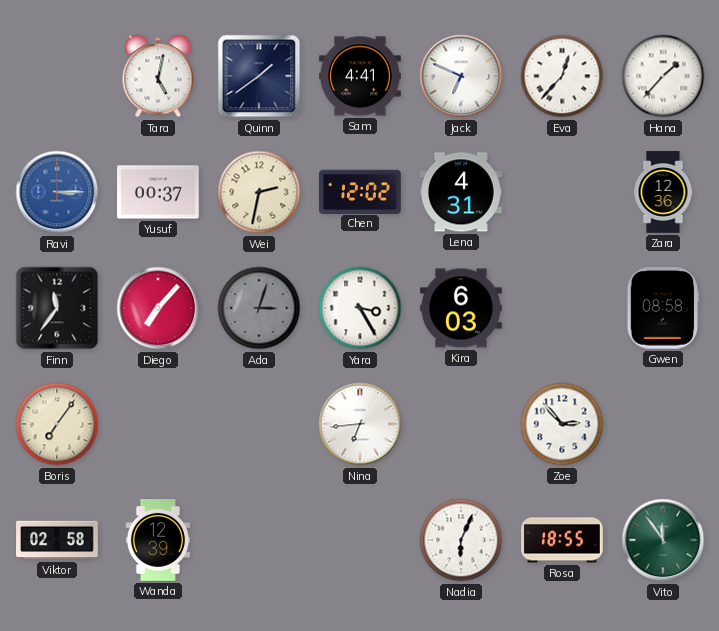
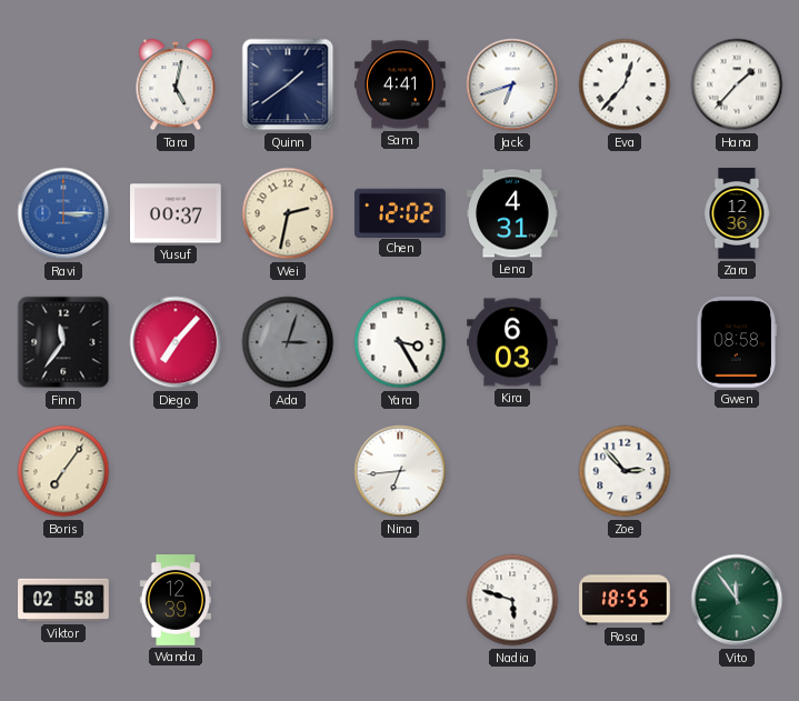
Jack: 6:49 -> 6:42 (512, 84)
Nadia: 6:04 -> 5:48 (512, 600)
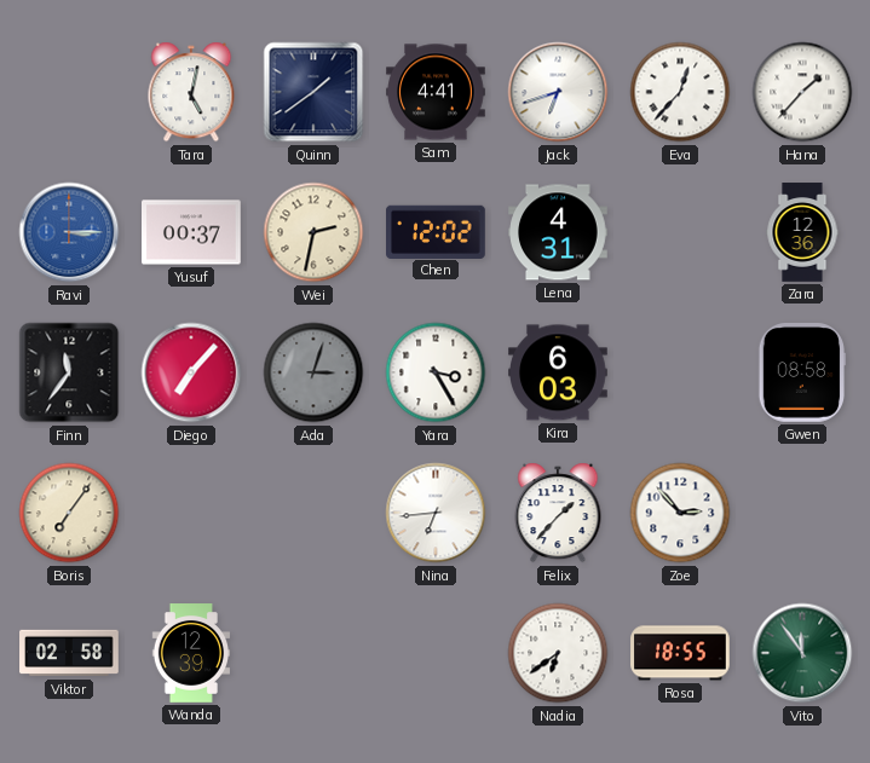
Felix: none -> 1:37 (558, 513)
Nadia: 5:48 -> 6:39 (558, 653)
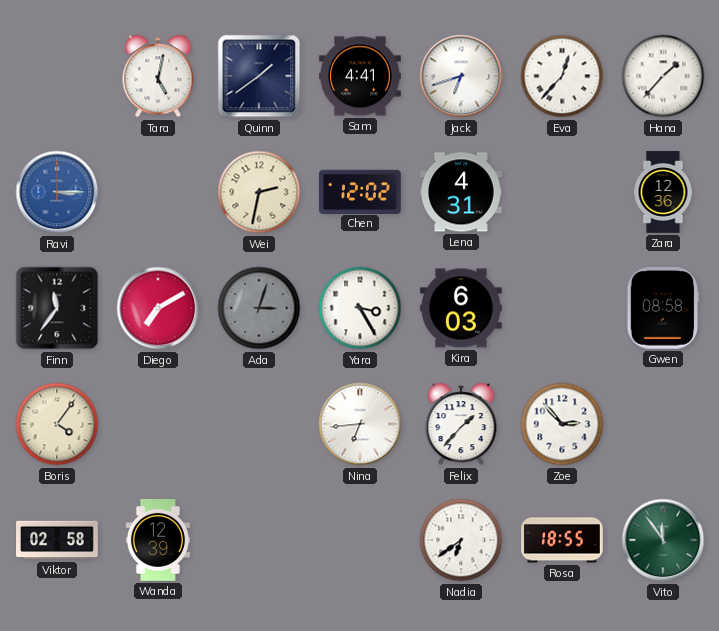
Yusuf: 00:37 -> none (192, 232)
Diego: 7:07 -> 7:10 (158, 308)
Boris: 7:06 -> 4:06 (57, 424)
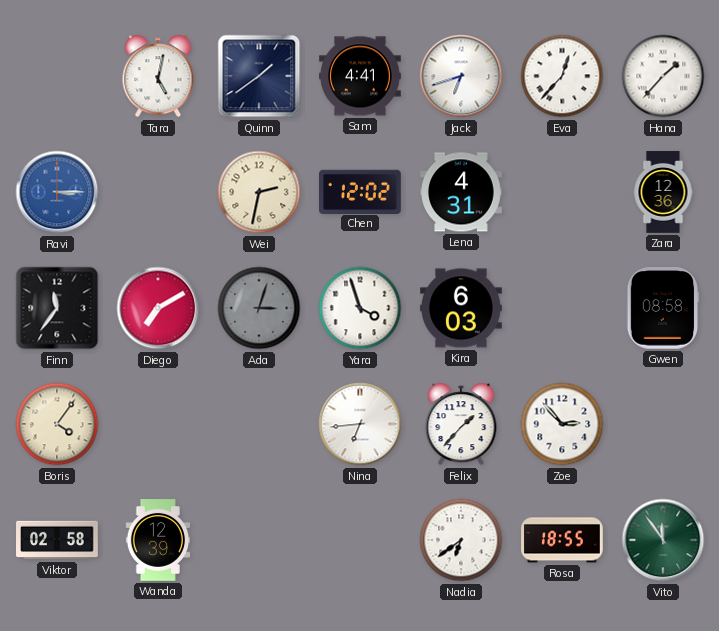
Yara: 3:25 -> 3:57 (360, 308)
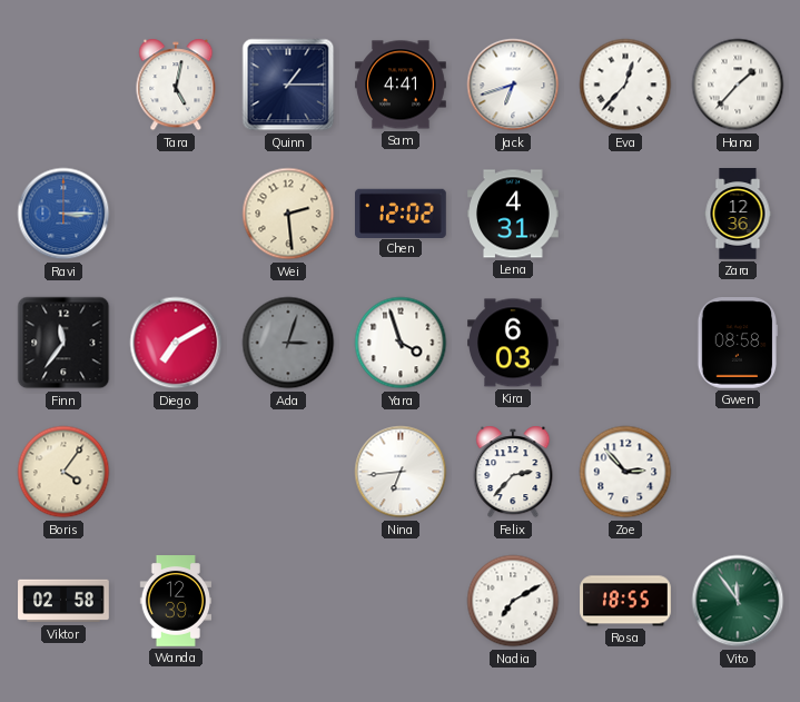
Quinn: 1:39 -> 1:15 (288, 85)
Wei: 2:32 -> 2:29 (288, 214)
Felix: 1:37 -> 2:37 (513, 472)
Nadia: 6:39 -> 7:10 (513, 601)
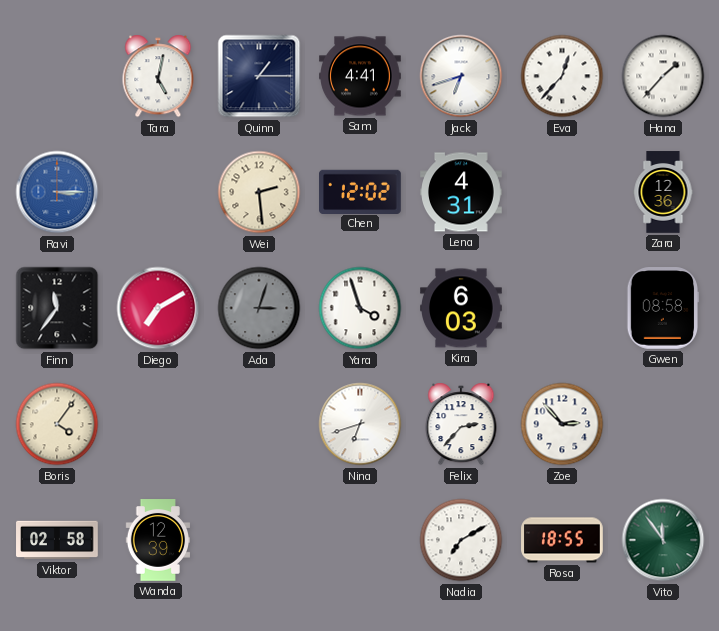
Nina: 6:44 -> 6:42 (360, 424)
